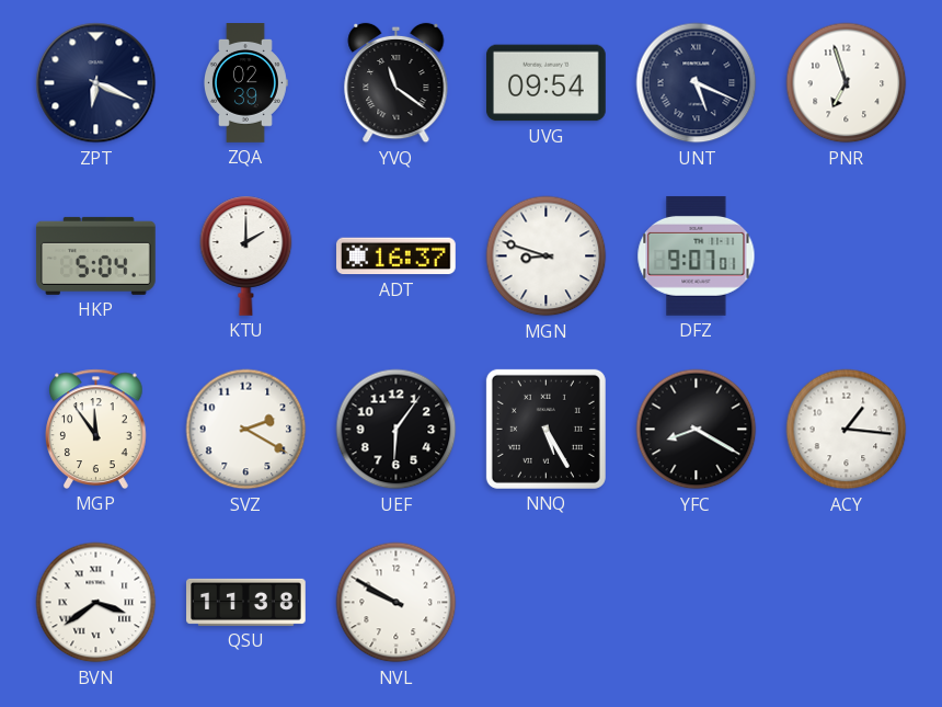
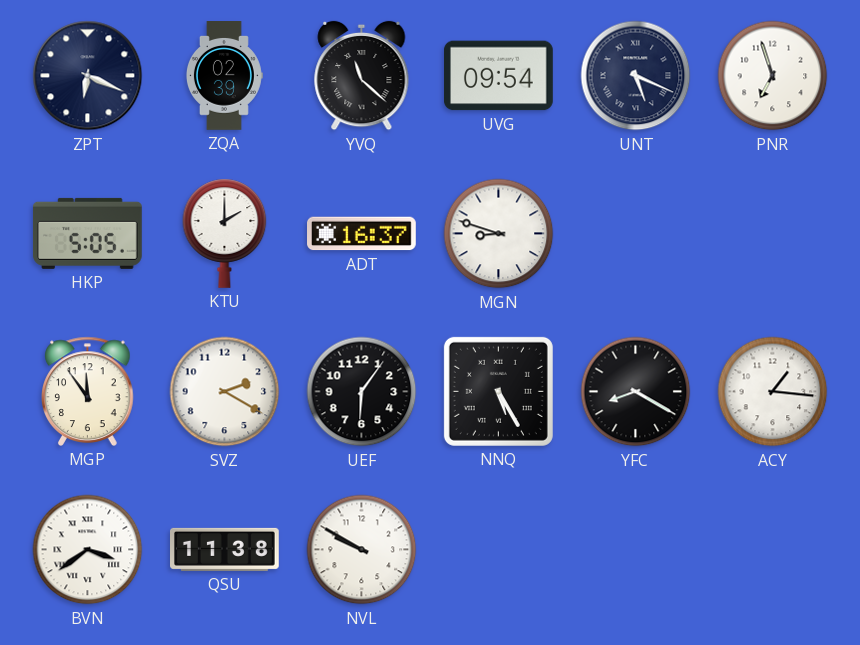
YVQ: 11:21 -> 11:22 (362, 76)
HKP: 5:04 -> 5:05 (87, 233)
DFZ: 9:07 -> none (697, 255)
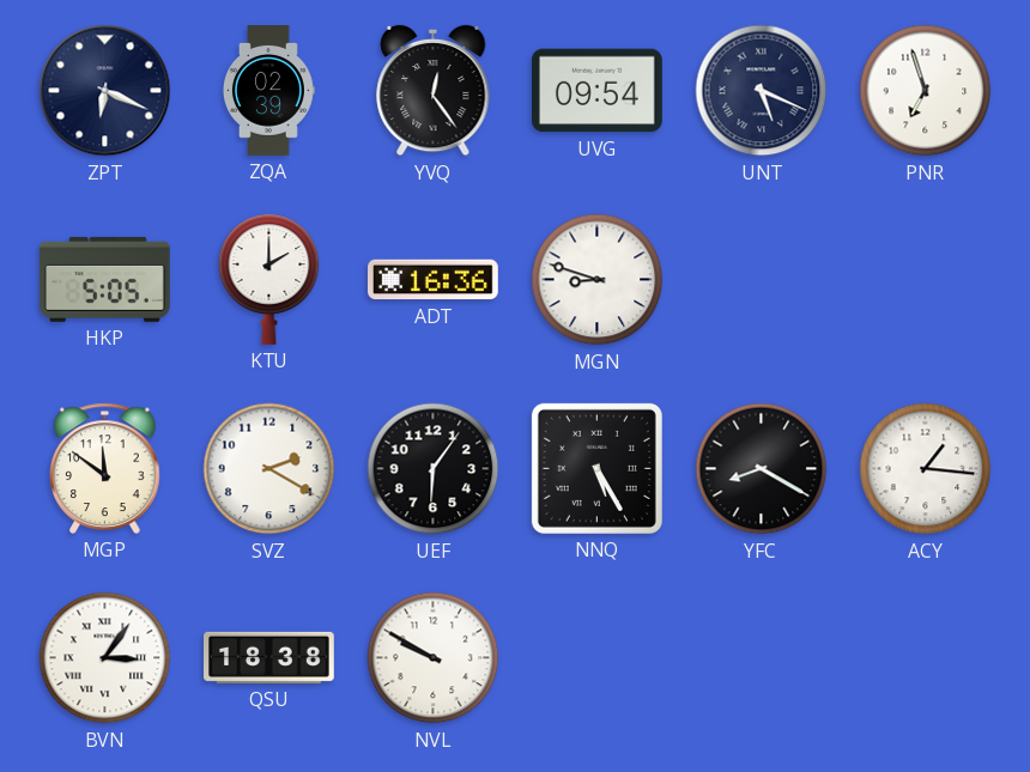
YVQ: 11:22 -> 12:24 (434, 91)
ADT: 16:37 -> 16:36 (434, 280)
MGP: 11:54 -> 11:51 (105, 468)
BVN: 3:39 -> 3:06 (105, 658)
QSU: 11:38 -> 18:38 (269, 657)
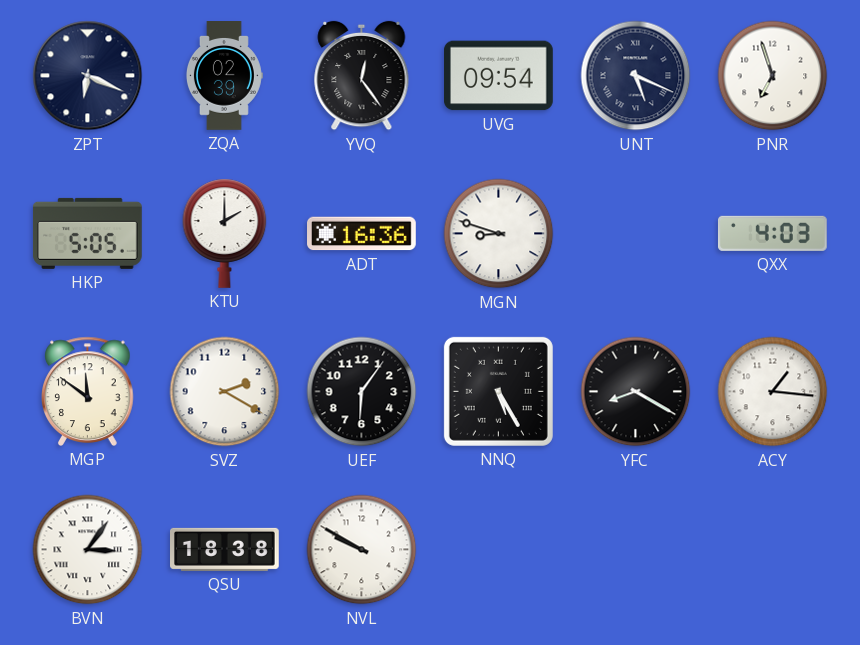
QXX: none -> 4:03 (772, 233)
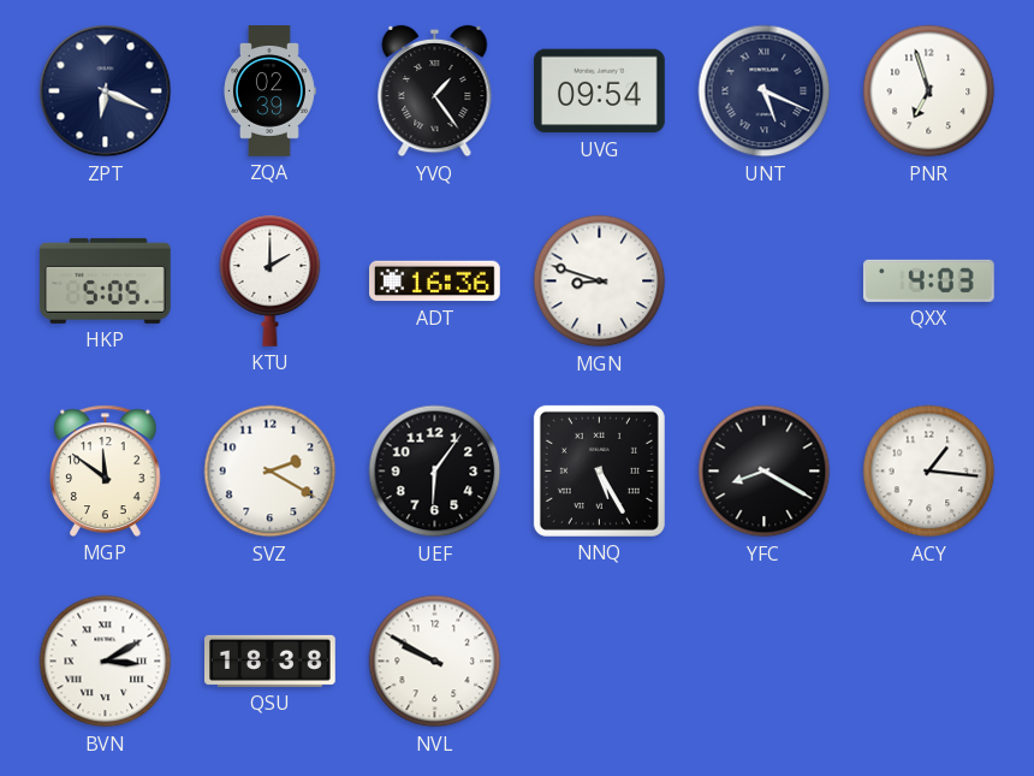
YVQ: 12:24 -> 1:24 (435, 91)
BVN: 3:06 -> 3:10 (106, 662)
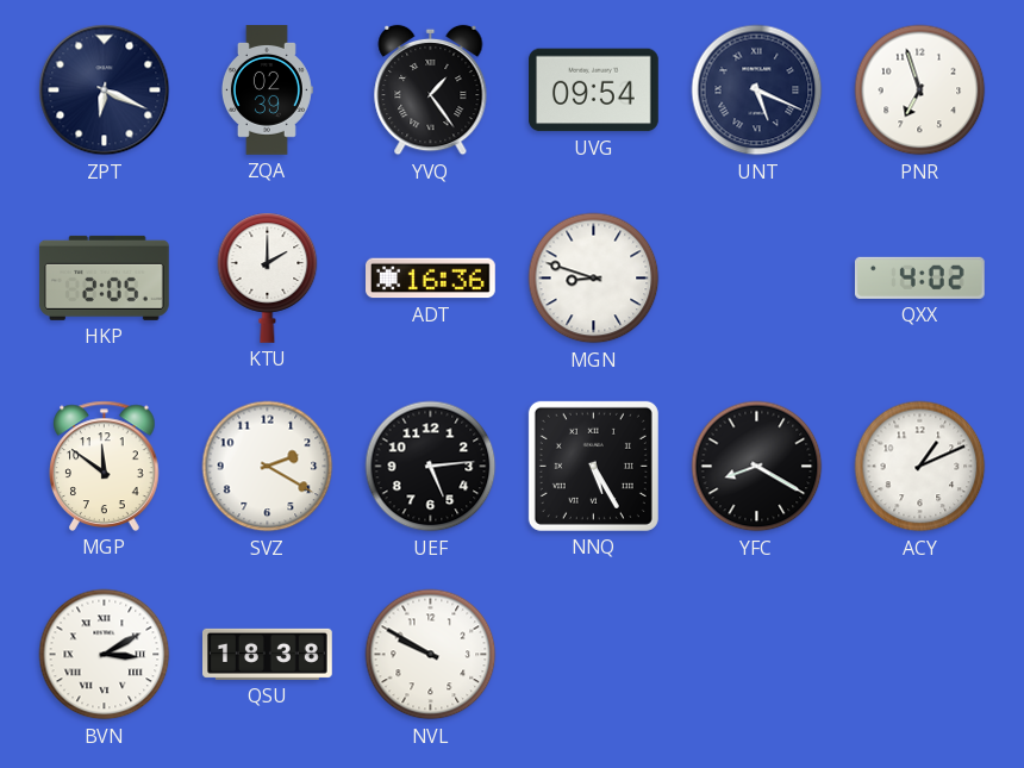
HKP: 5:05 -> 2:05 (104, 277)
QXX: 4:03 -> 4:02 (919, 277)
UEF: 6:06 -> 5:14 (431, 467)
ACY: 1:16 -> 1:11 (920, 467)
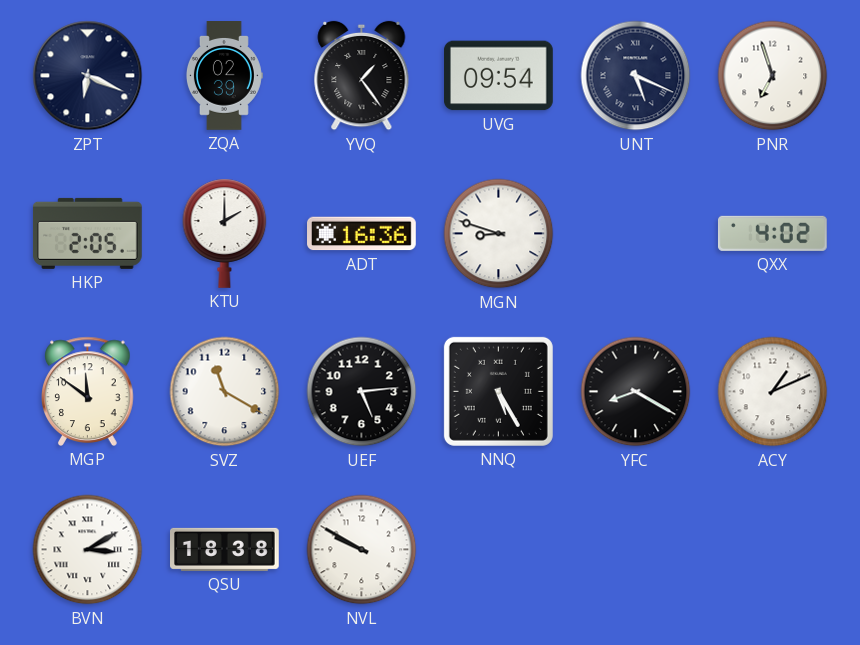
SVZ: 2:20 -> 11:20 (225, 392)
